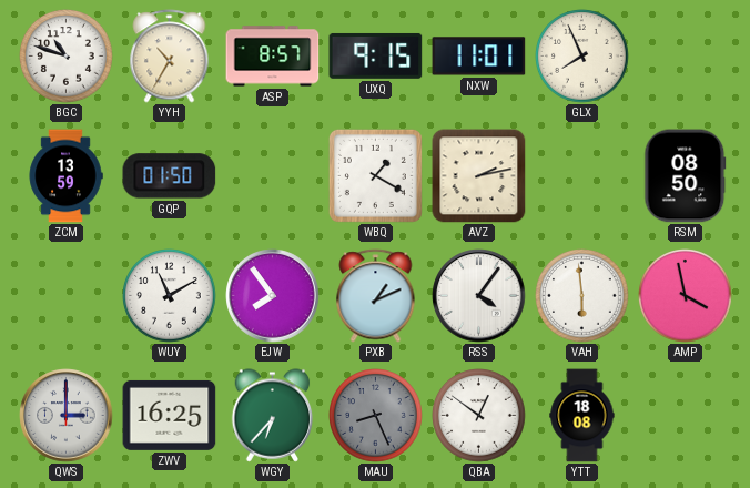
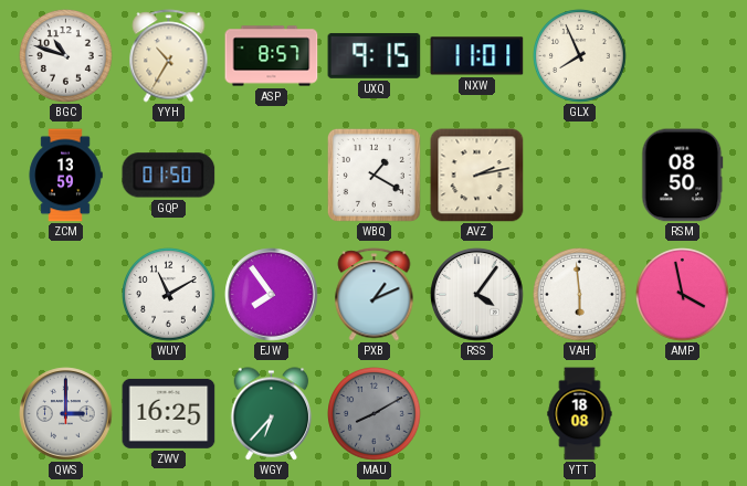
MAU: 8:26 -> 8:10 (375, 414)
QBA: 12:51 -> none (479, 416)
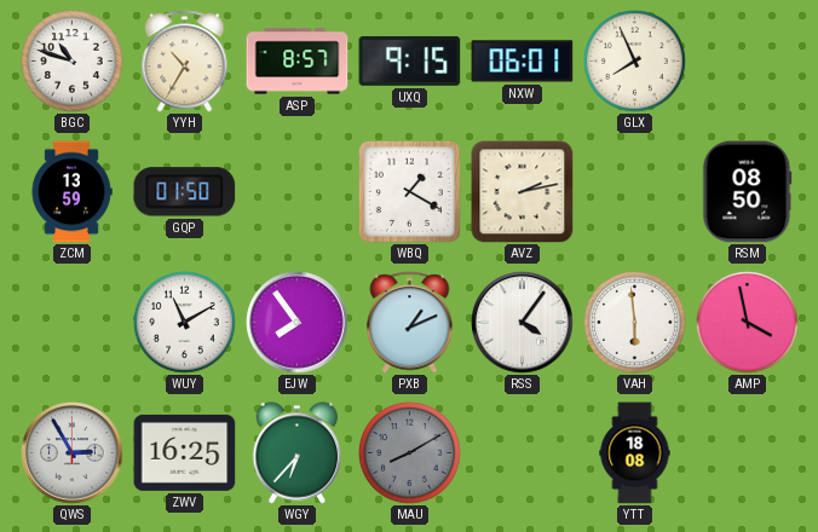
NXW: 11:01 -> 06:01 (523, 62)
QWS: 3:00 -> 2:55 (73, 453)
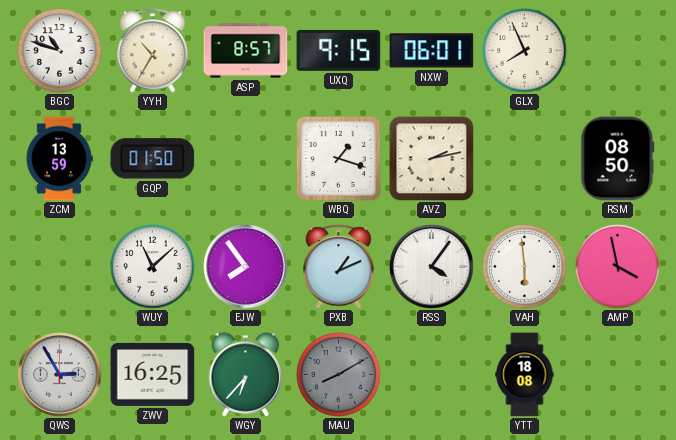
WBQ: 1:20 -> 1:18 (338, 158)
WUY: 11:10 -> 11:08 (153, 267)
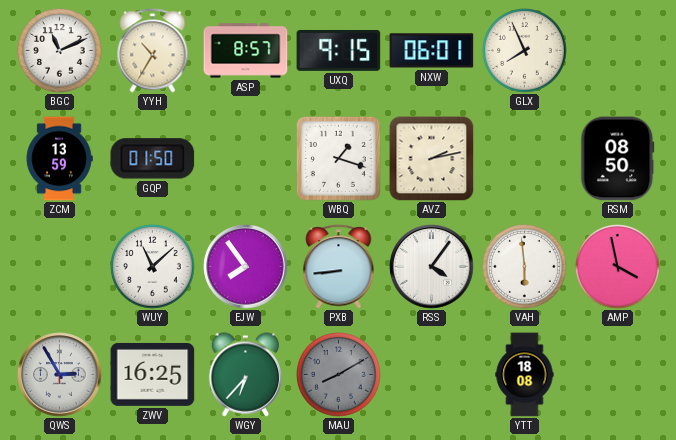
BGC: 10:48 -> 11:11 (60, 51)
PXB: 1:11 -> 8:44 (339, 267)
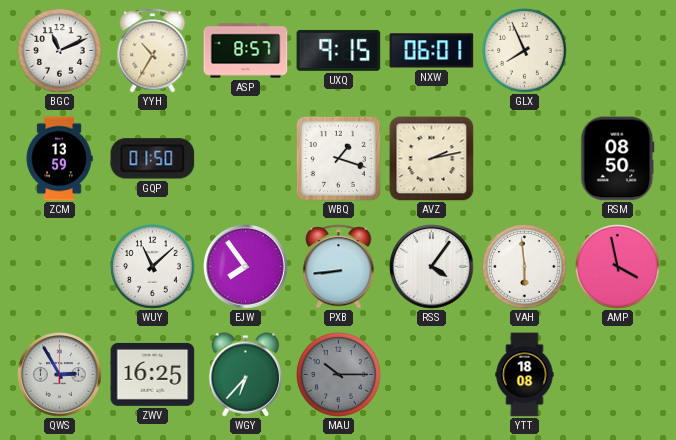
MAU: 8:10 -> 10:15 (339, 375)
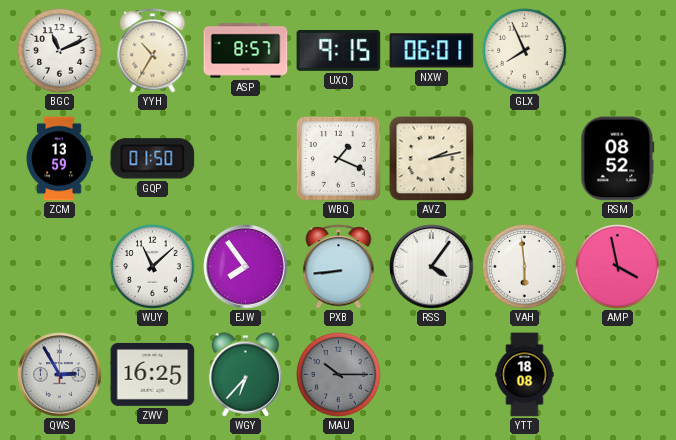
WBQ: 1:18 -> 1:19 (338, 158)
RSM: 08:50 -> 08:52 (618, 159)
